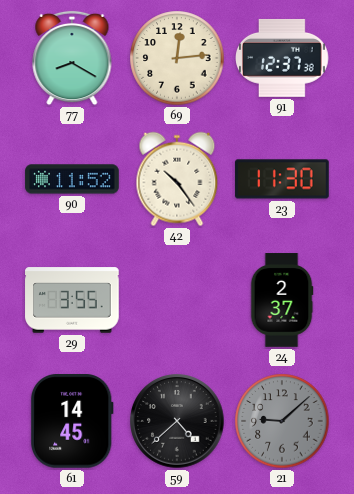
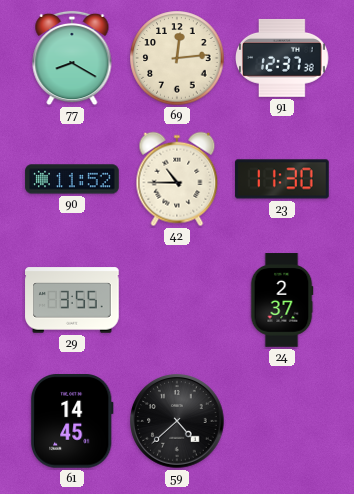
42: 10:24 -> 10:45 (177, 179)
21: 9:08 -> none (282, 421)
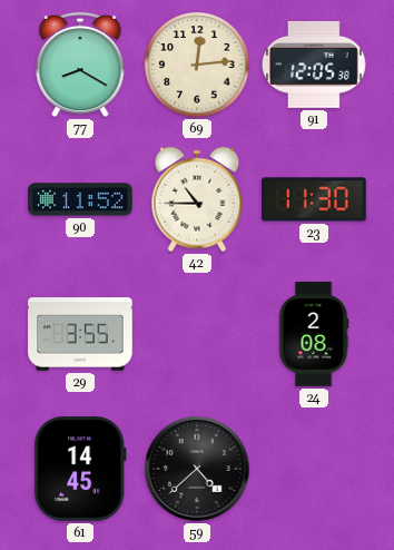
91: 12:37 -> 12:05 (315, 65)
24: 2:37 -> 2:08 (314, 334)
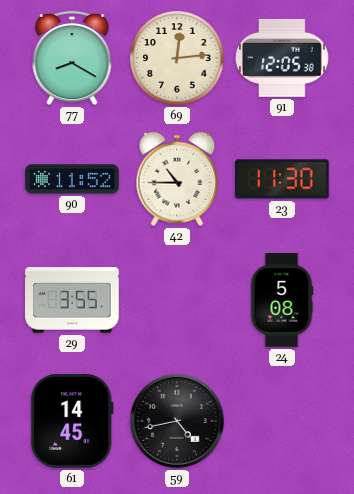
24: 2:08 -> 5:08 (282, 300)
59: 4:38 -> 4:43 (177, 421)
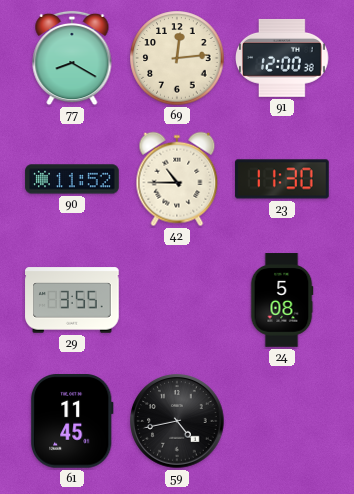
91: 12:05 -> 12:00 (283, 58)
61: 14:45 -> 11:45 (72, 422)
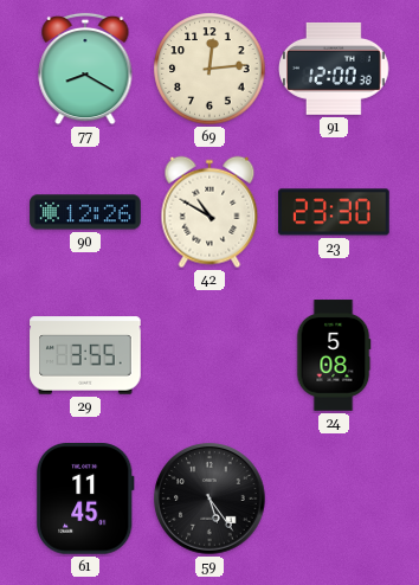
90: 11:52 -> 12:26 (85, 212)
42: 10:45 -> 10:50 (209, 212)
23: 11:30 -> 23:30 (334, 212)
59: 4:43 -> 5:24 (209, 499)
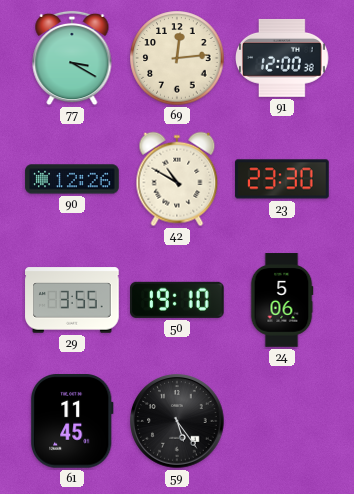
77: 8:20 -> 3:20 (72, 58)
50: none -> 19:10 (178, 300)
24: 5:08 -> 5:06 (282, 300)
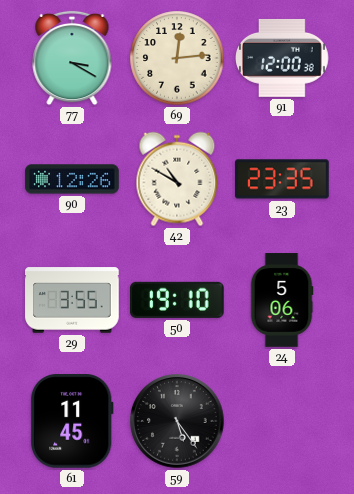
23: 23:30 -> 23:35 (282, 179)
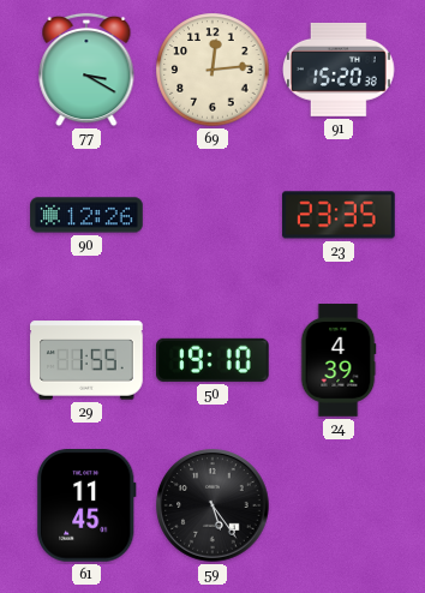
91: 12:00 -> 15:20 (340, 70)
42: 10:50 -> none (177, 179)
29: 3:55 -> 1:55 (86, 360)
24: 5:06 -> 4:39 (339, 360)
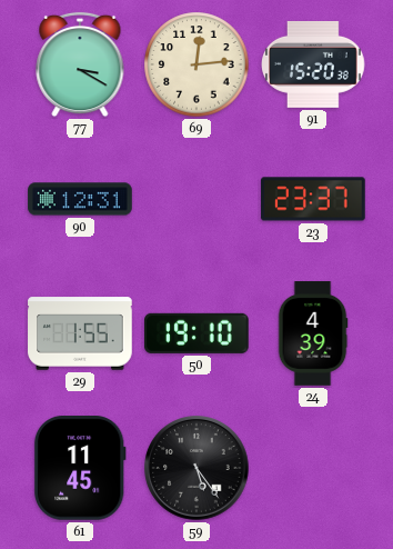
90: 12:26 -> 12:31 (80, 199)
23: 23:35 -> 23:37 (313, 199)
